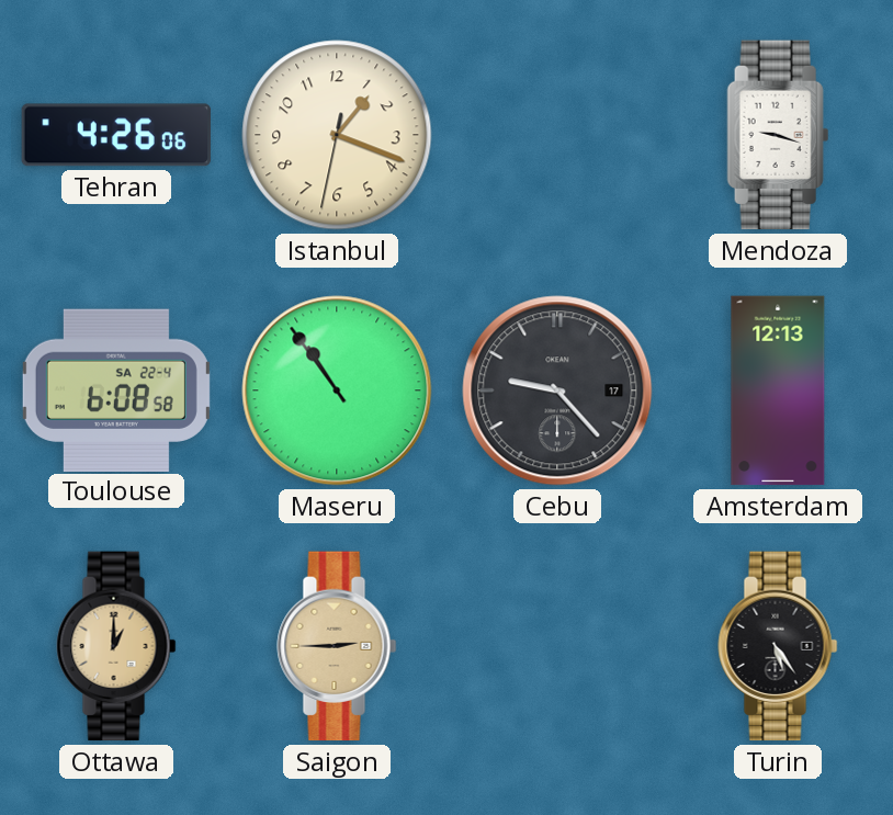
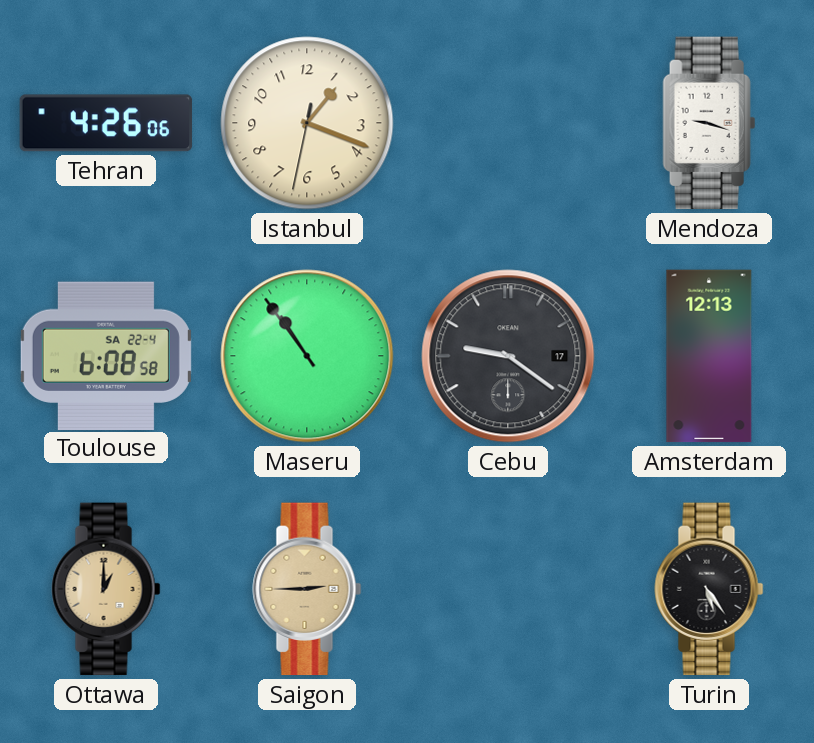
Cebu: 9:23 -> 9:21 (508, 356)
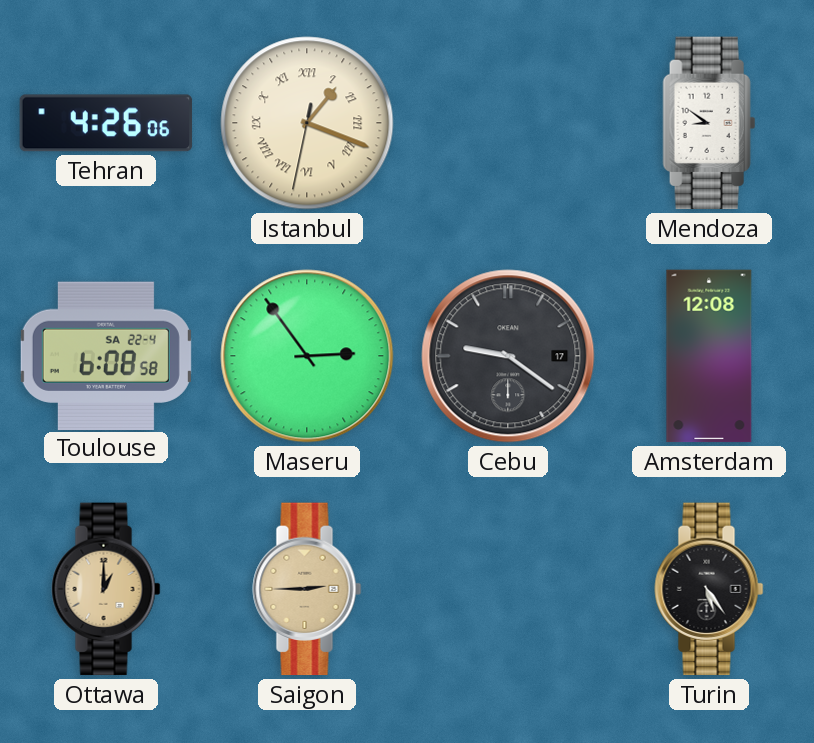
Istanbul numerals: Arabic -> Roman (307, 123)
Mendoza: 9:18 -> 8:51 (709, 123)
Maseru: 10:54 -> 2:54 (307, 356)
Amsterdam: 12:13 -> 12:08 (709, 356)
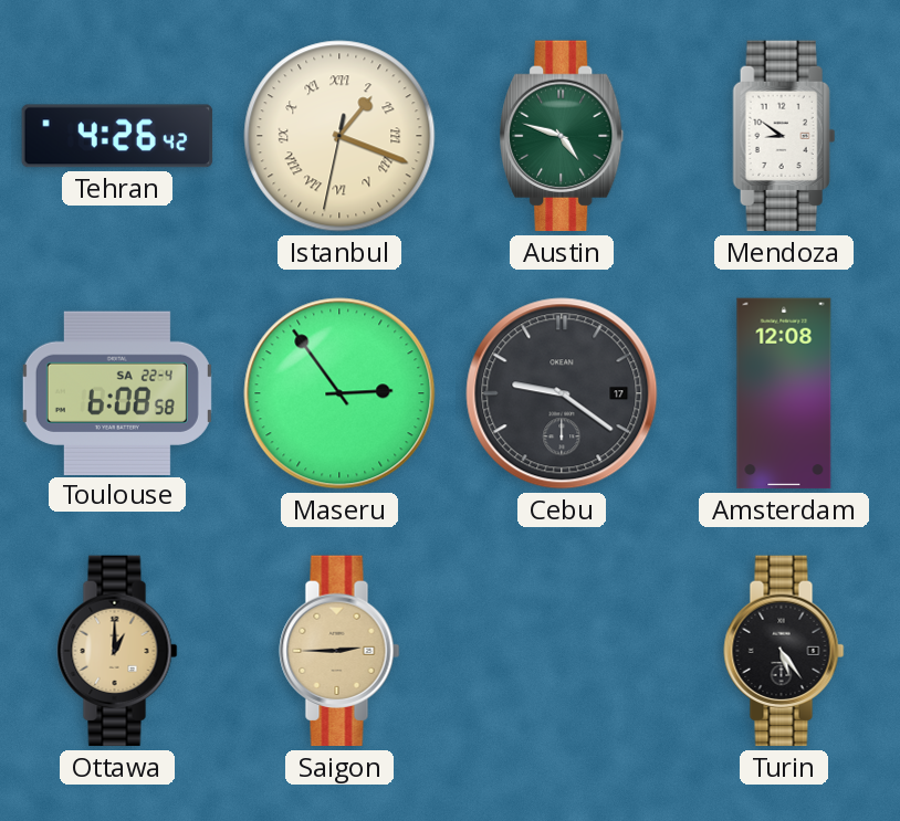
Tehran: 4:26:06 -> 4:26:42 (117, 136)
Austin: none -> 4:48 (562, 136)
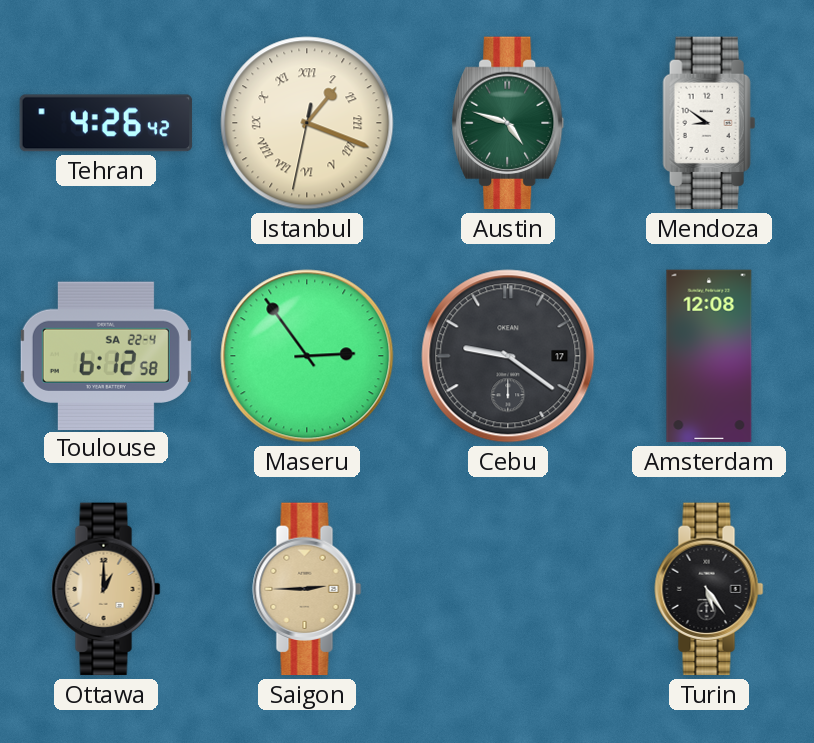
Toulouse: 6:08 -> 6:12 (106, 355)
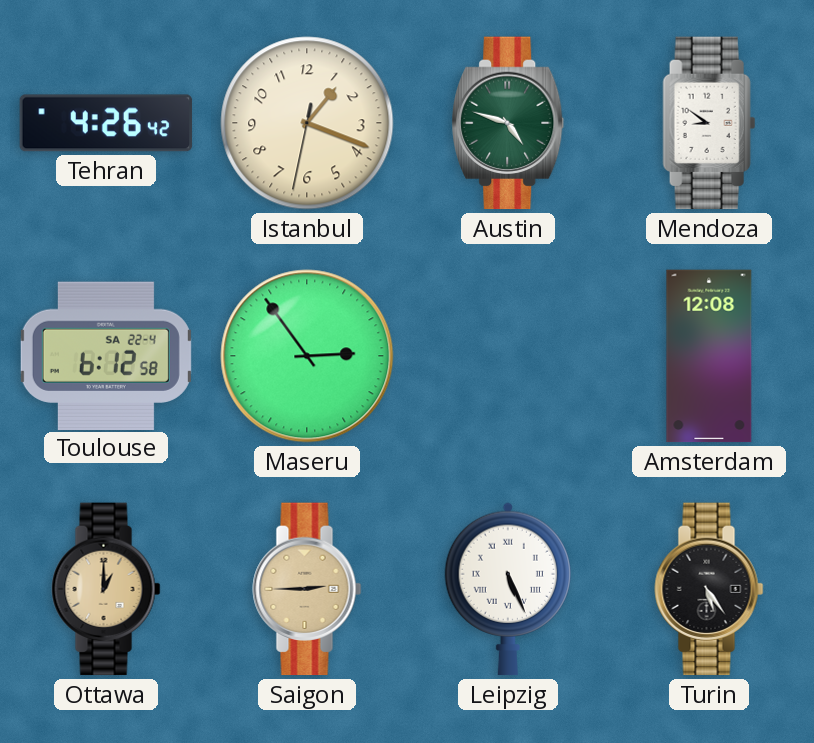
Istanbul numerals: Roman -> Arabic (307, 123)
Cebu: 9:21 -> none (508, 356)
Leipzig: none -> 5:26 (507, 589)
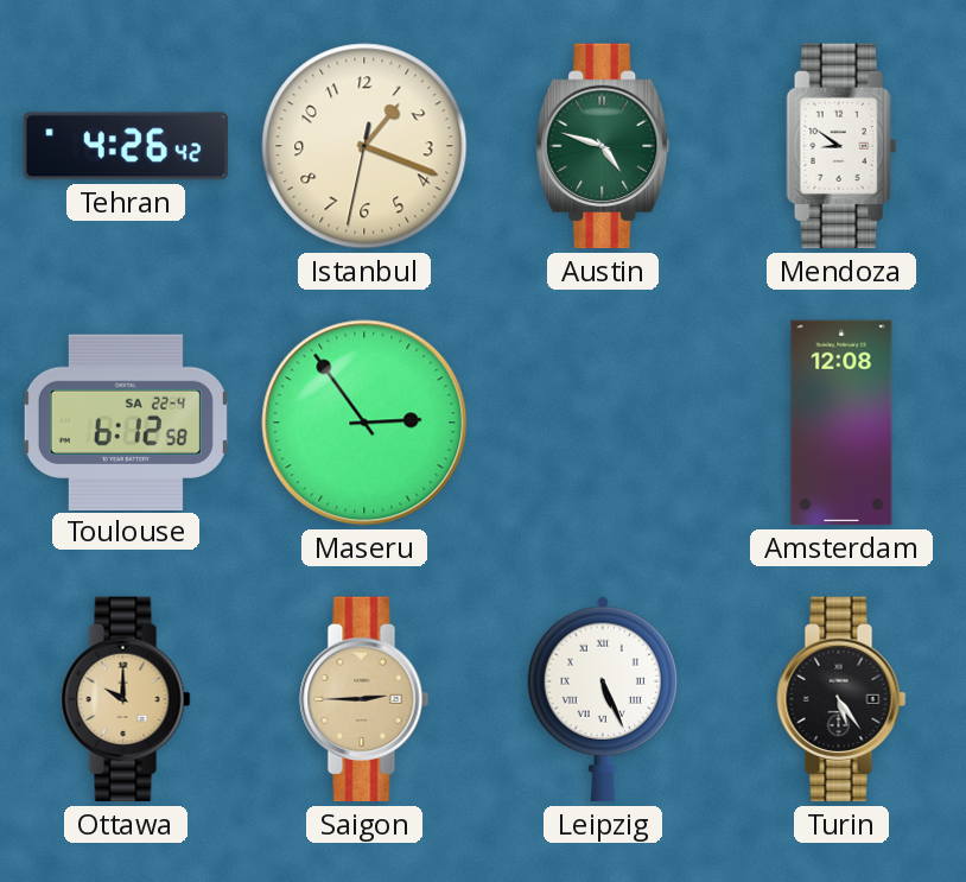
Ottawa: 1:00 -> 10:00 (126, 699)
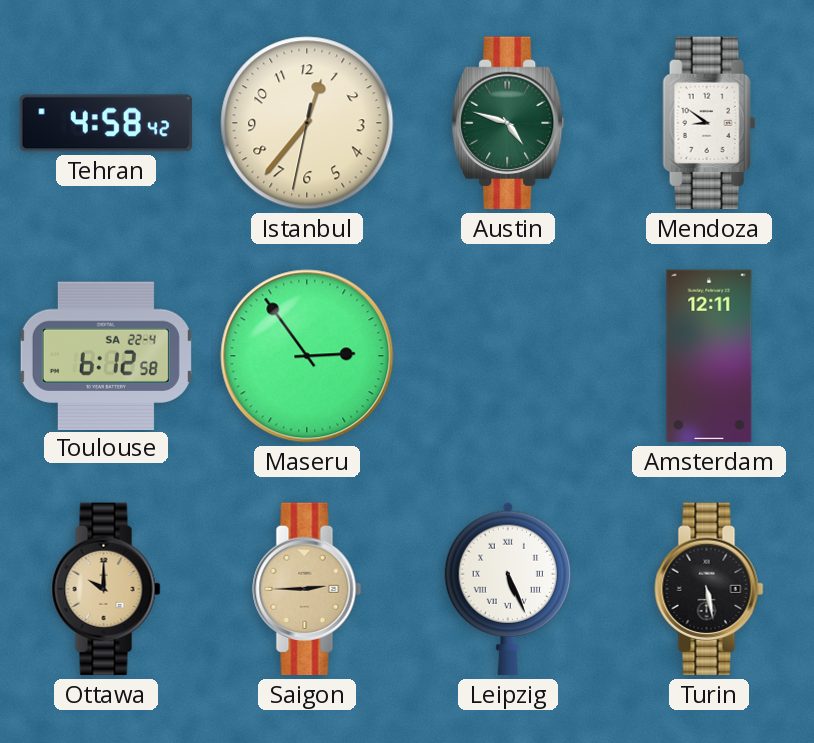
Tehran: 4:26 -> 4:58 (106, 123)
Istanbul: 1:18 -> 12:36 (307, 123)
Amsterdam: 12:08 -> 12:11 (709, 356)
Turin: 5:24 -> 5:28 (709, 589)
